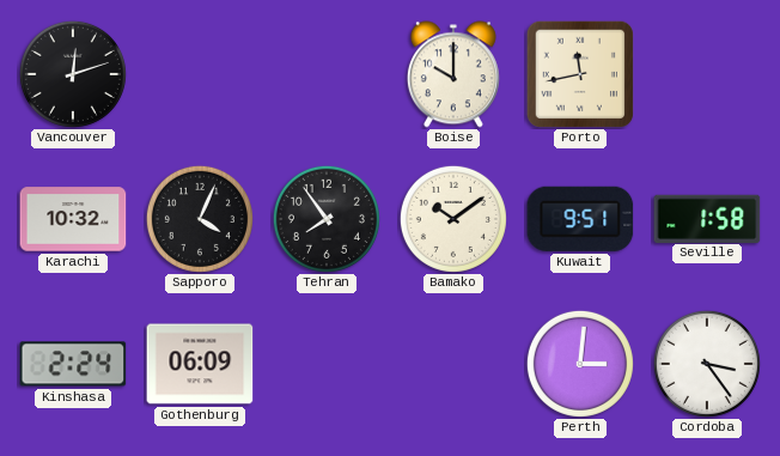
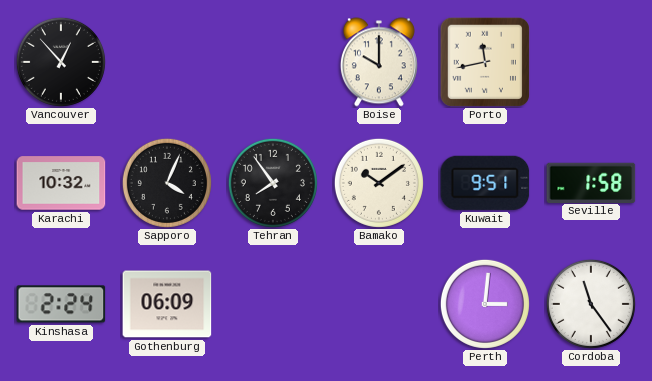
Vancouver: 12:12 -> 12:53 (61, 62)
Cordoba: 3:24 -> 11:24 (591, 304)
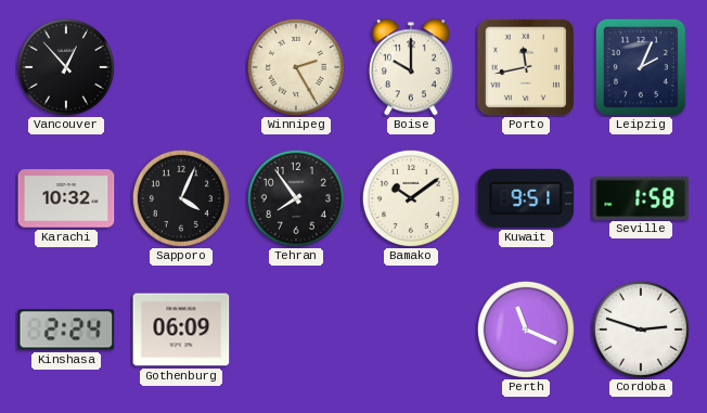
Winnipeg: none -> 2:25 (296, 67)
Leipzig: none -> 2:04 (641, 67)
Perth: 3:01 -> 11:19 (526, 330)
Cordoba: 11:24 -> 2:48 (641, 330)
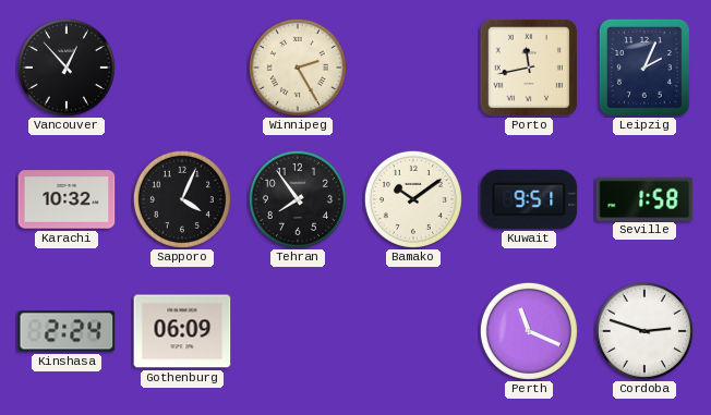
Boise: 10:00 -> none (411, 67)
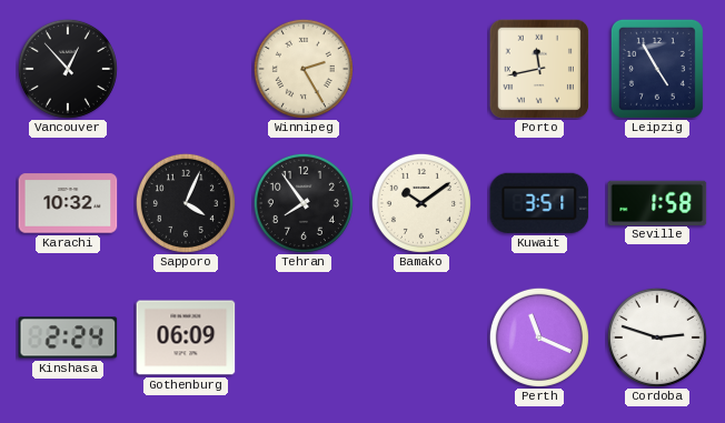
Leipzig: 2:04 -> 4:55 (657, 69)
Kuwait: 9:51 -> 3:51 (539, 203)
